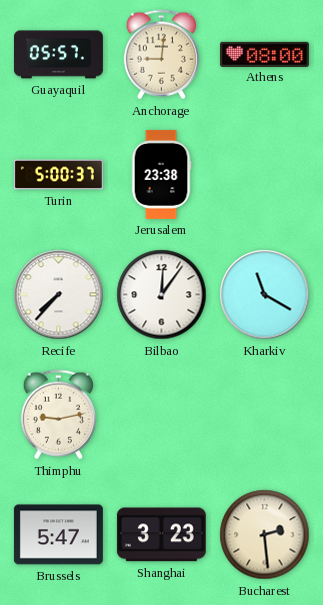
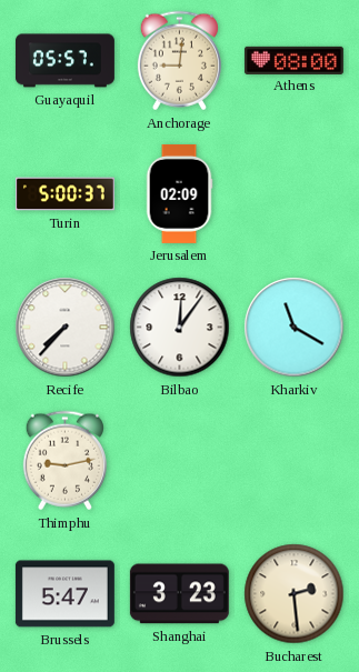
Jerusalem: 23:38 -> 02:09 (179, 193)
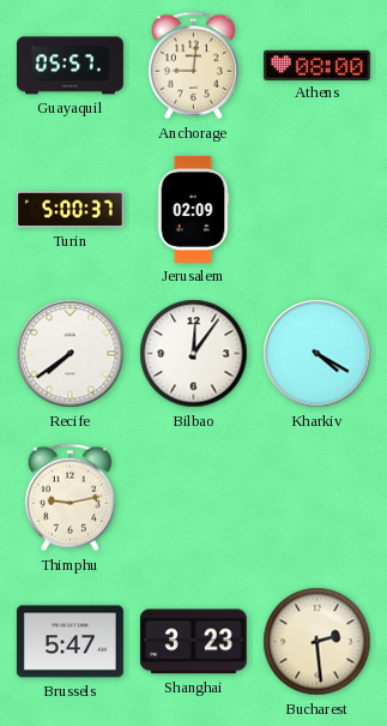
Recife: 7:37 -> 7:39 (71, 354)
Kharkiv: 11:20 -> 4:20 (318, 354)
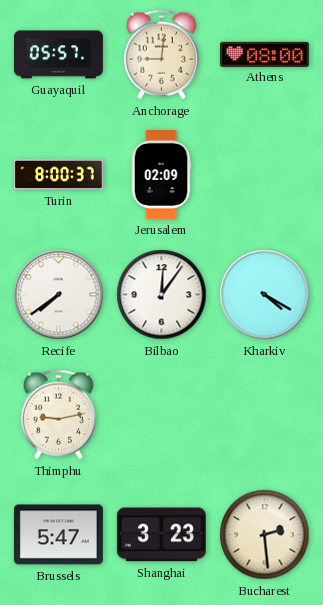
Turin: 5:00 -> 8:00 (58, 175)
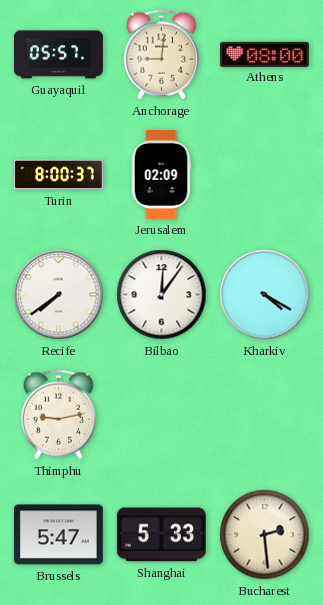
Shanghai: 3:23 -> 5:33 (161, 535)
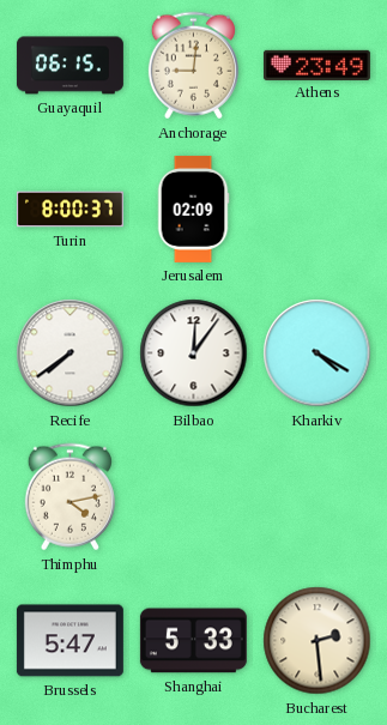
Guayaquil: 05:57 -> 06:15 (69, 66)
Athens: 08:00 -> 23:49 (316, 65)
Thimphu: 9:13 -> 4:13 (69, 497)
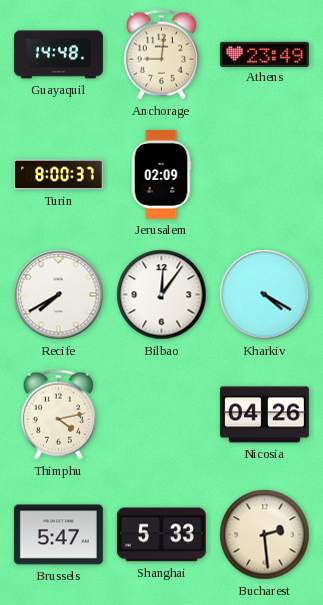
Guayaquil: 06:15 -> 14:48 (58, 55)
Recife: 7:39 -> 7:40 (59, 295)
Nicosia: none -> 04:26 (264, 415)
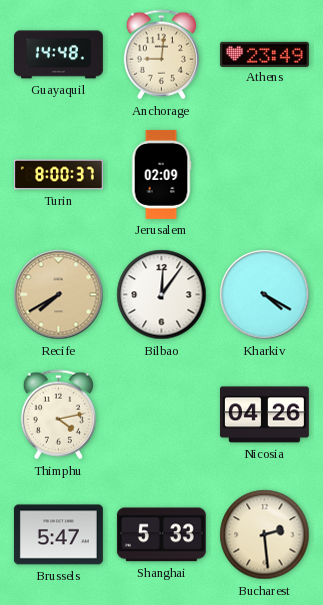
Recife dial: white -> champagne (59, 295)
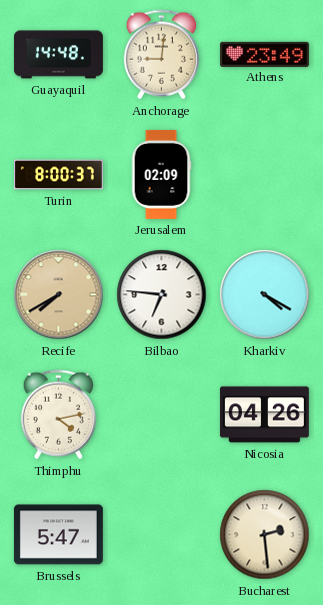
Bilbao: 12:06 -> 6:46 (162, 295)
Shanghai: 5:33 -> none (161, 535)
